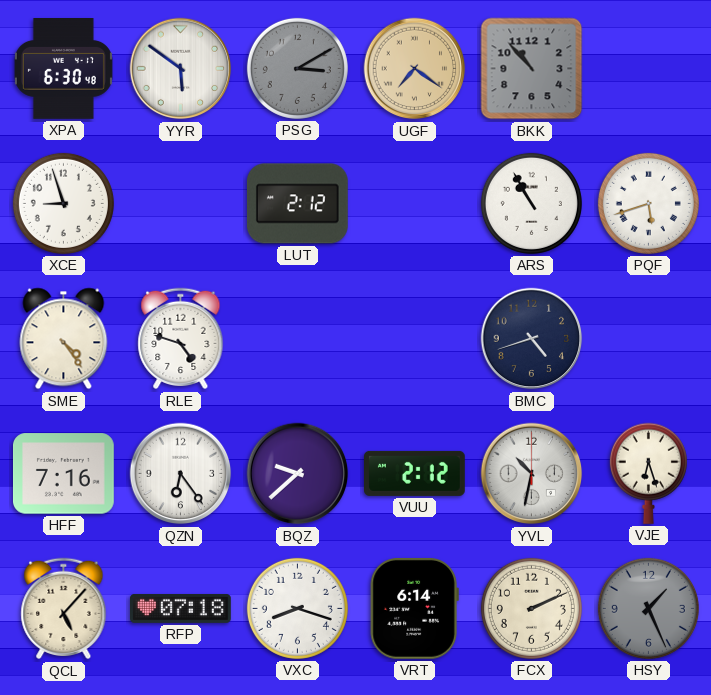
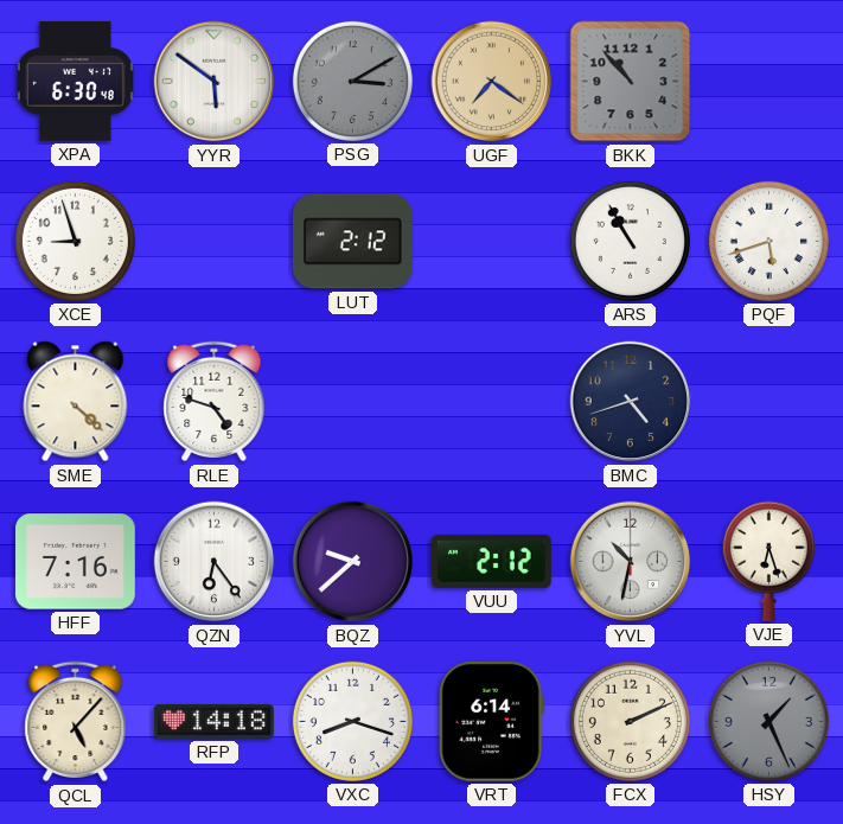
SME: 4:24 -> 4:22 (76, 402)
RFP: 07:18 -> 14:18 (215, 721)
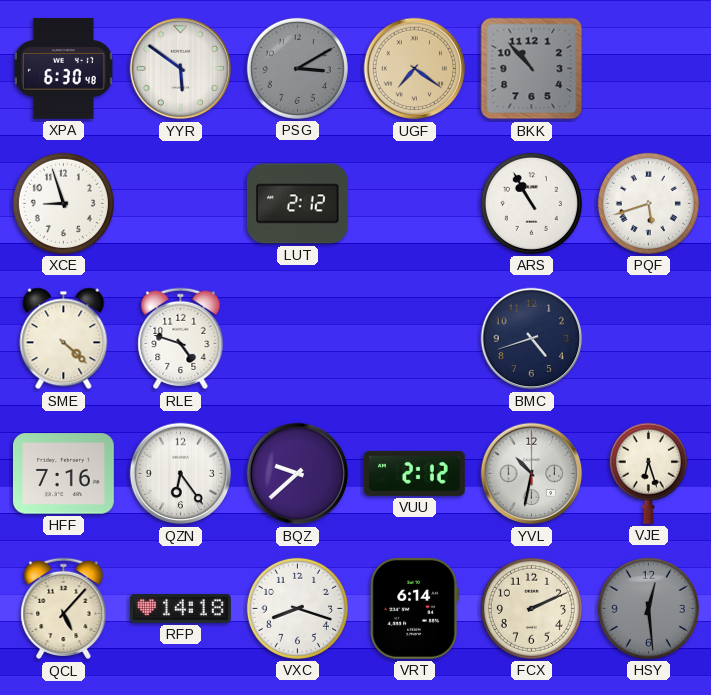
HSY: 1:26 -> 12:29 (648, 608)
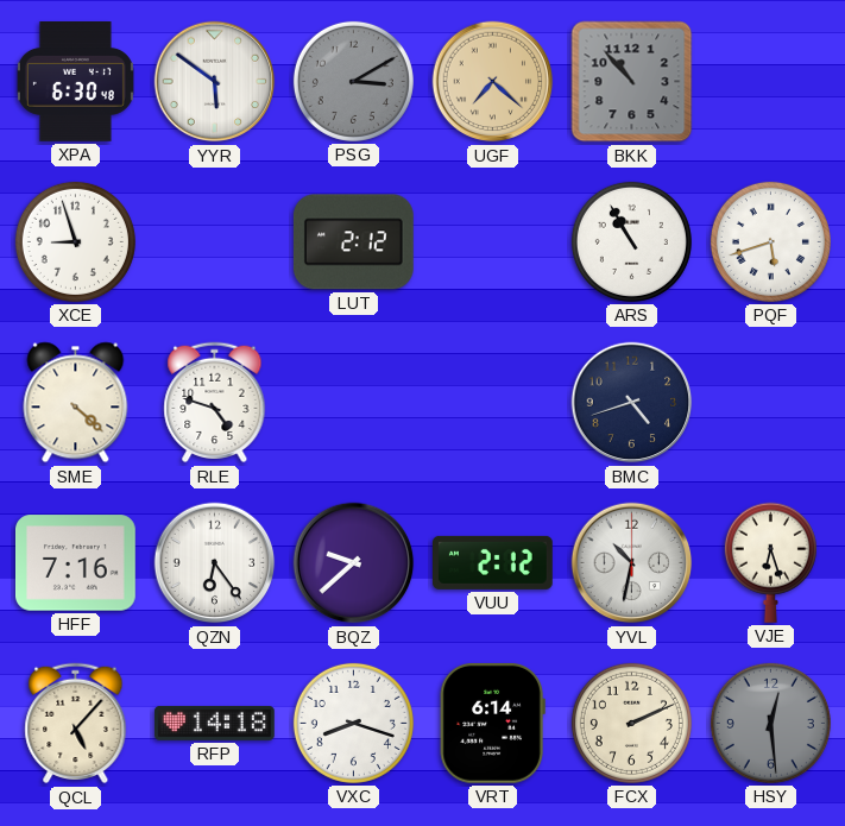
UGF: 7:21 -> 7:22 (493, 82)
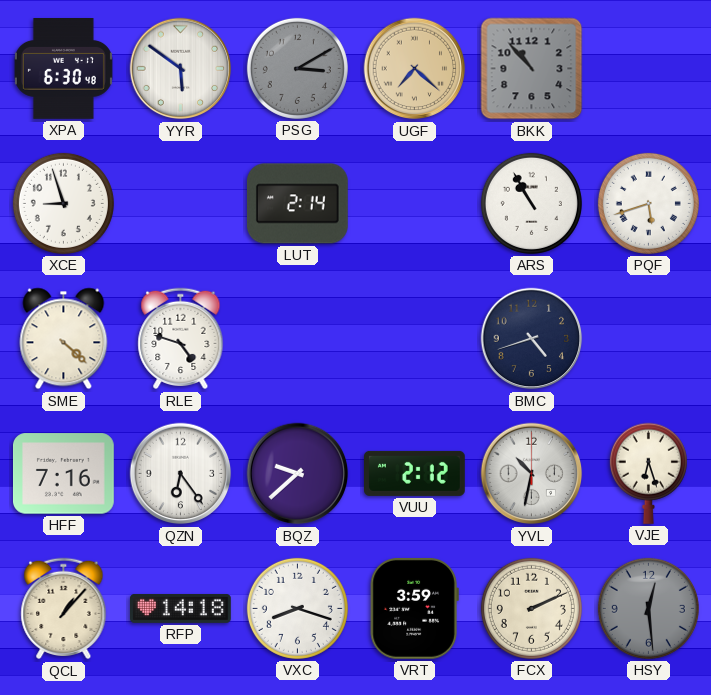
LUT: 2:12 -> 2:14 (297, 204)
QCL: 5:07 -> 1:07 (64, 609)
VRT: 6:14 -> 3:59 (414, 608)
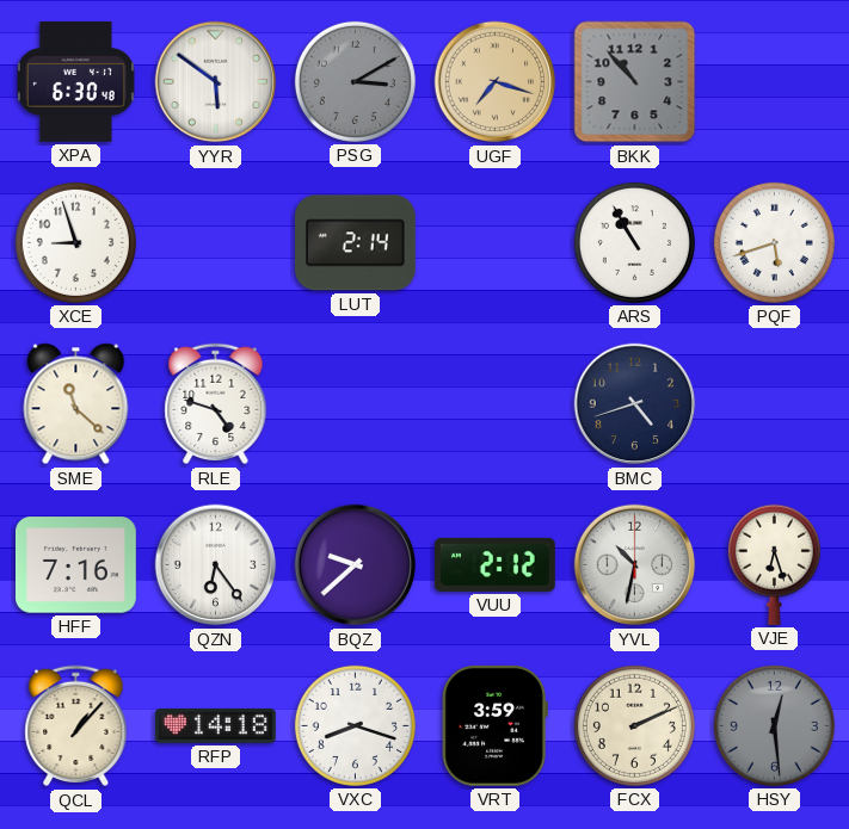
UGF: 7:22 -> 7:18 (496, 82)
SME: 4:22 -> 11:22 (76, 404)
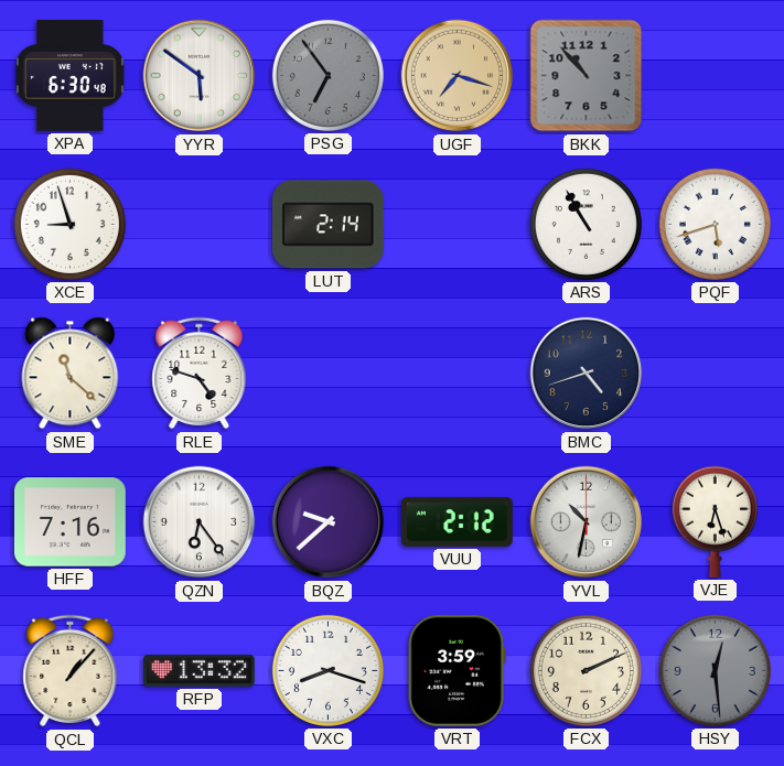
PSG: 3:10 -> 6:54 (327, 75)
RFP: 14:18 -> 13:32 (200, 670)
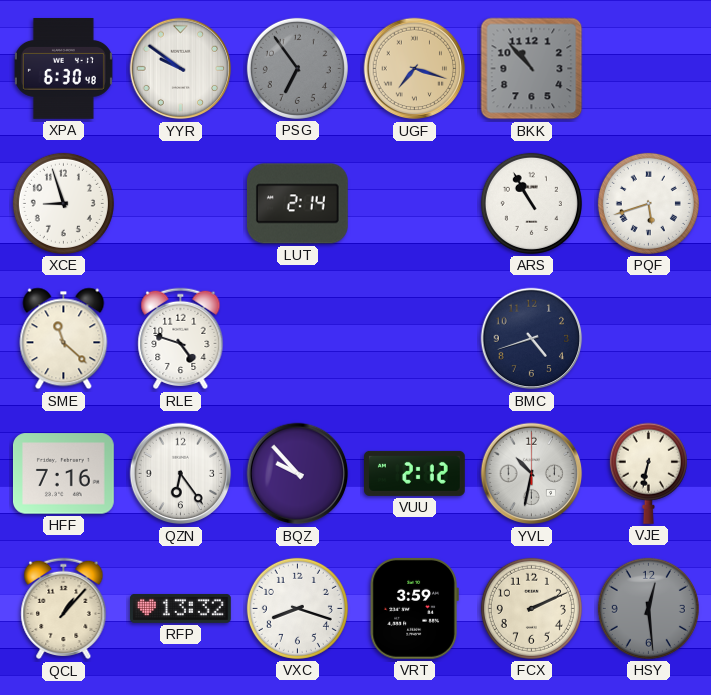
YYR: 5:51 -> 9:51 (181, 69)
BQZ: 9:38 -> 9:53 (298, 474)
VJE: 6:27 -> 6:32 (648, 473)
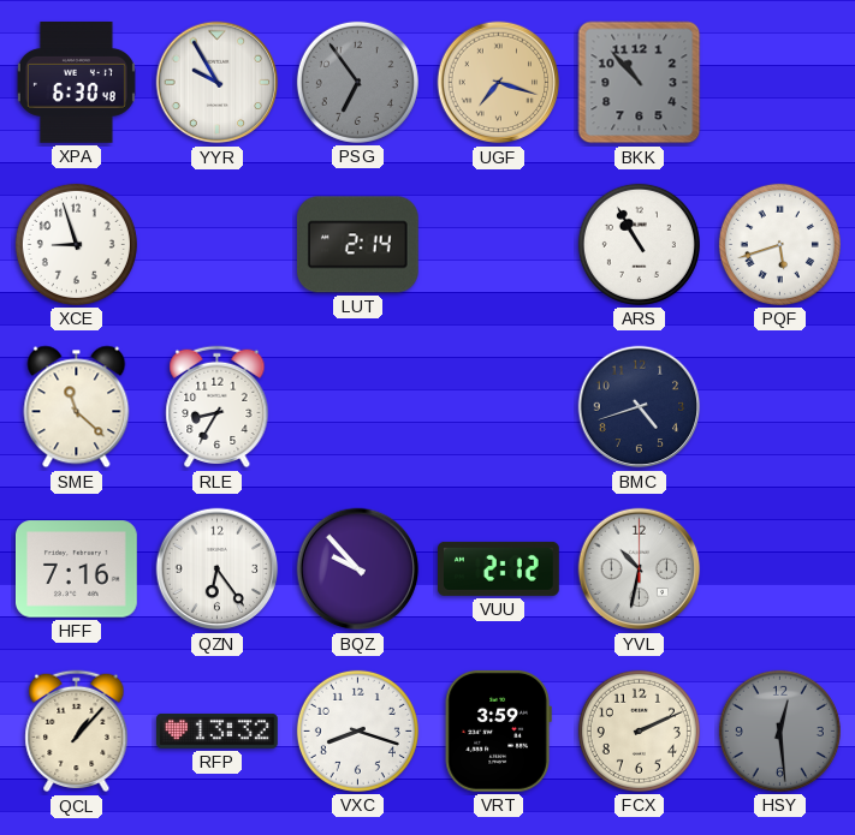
YYR: 9:51 -> 9:55 (218, 83)
RLE: 4:48 -> 8:35 (218, 407)
VJE: 6:32 -> none (648, 473)
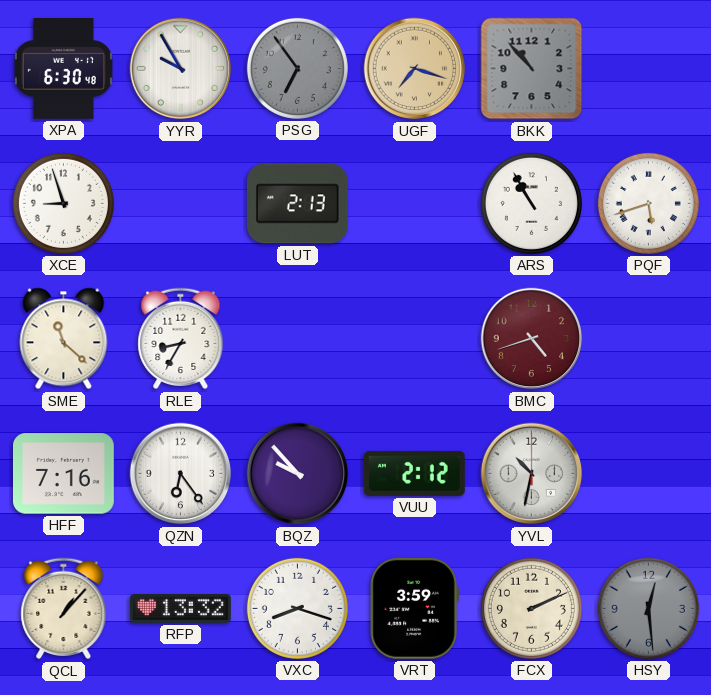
LUT: 2:14 -> 2:13 (297, 204)
BMC dial: navy -> burgundy (532, 339)
